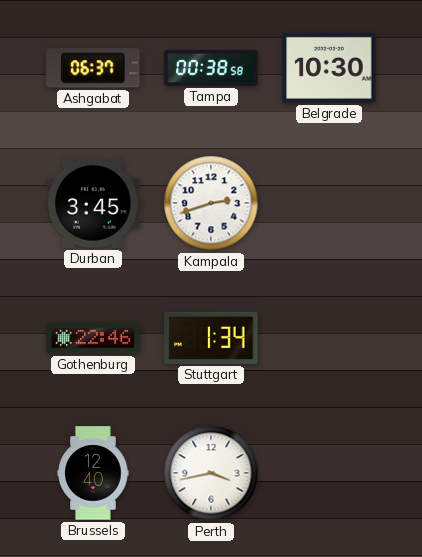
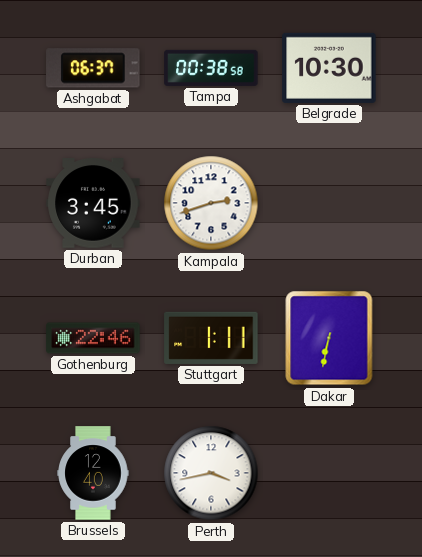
Stuttgart: 1:34 -> 1:11 (211, 338)
Dakar: none -> 6:32 (329, 338)
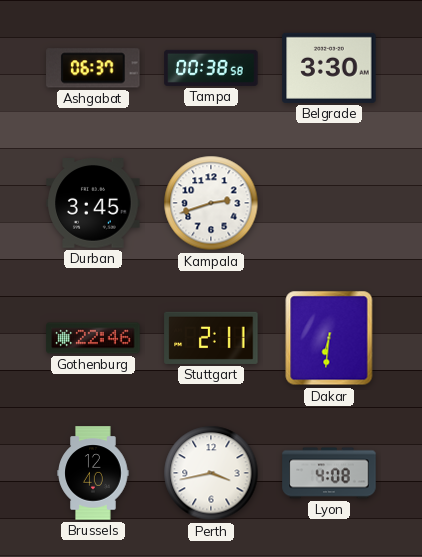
Belgrade: 10:30 -> 3:30 (329, 68)
Stuttgart: 1:11 -> 2:11 (211, 338)
Dakar: 6:32 -> 6:31 (329, 338)
Lyon: none -> 4:08 (329, 473)
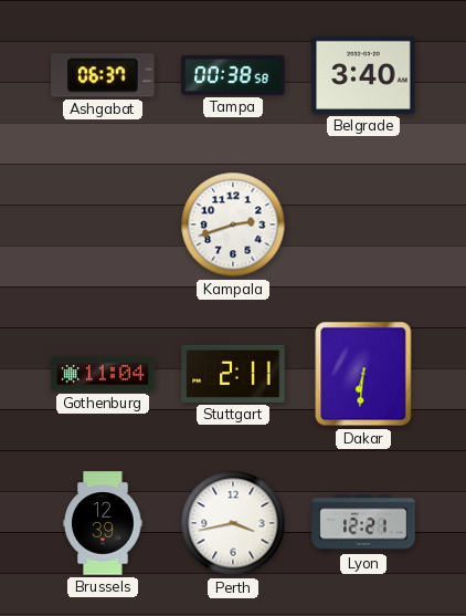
Belgrade: 3:30 -> 3:40 (363, 75)
Durban: 3:45 -> none (93, 203)
Gothenburg: 22:46 -> 11:04 (103, 374)
Brussels: 12:40 -> 12:39 (103, 523)
Lyon: 4:08 -> 12:21 (363, 523)
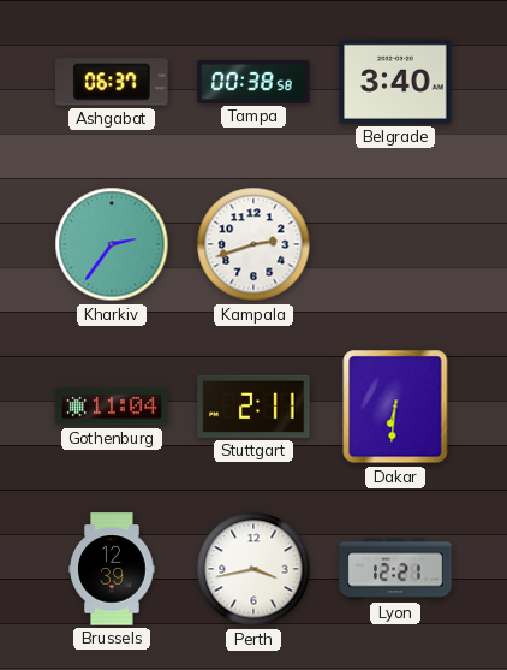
Kharkiv: none -> 2:36 (112, 244)
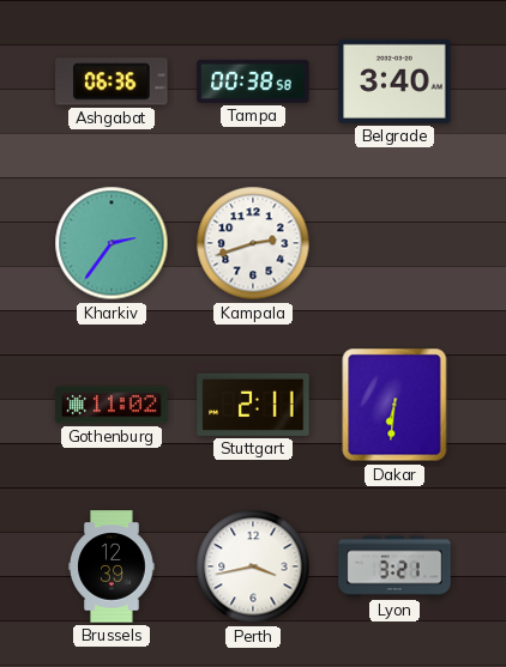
Ashgabat: 06:37 -> 06:36 (112, 81)
Gothenburg: 11:04 -> 11:02 (112, 405)
Lyon: 12:21 -> 3:21 (394, 566)
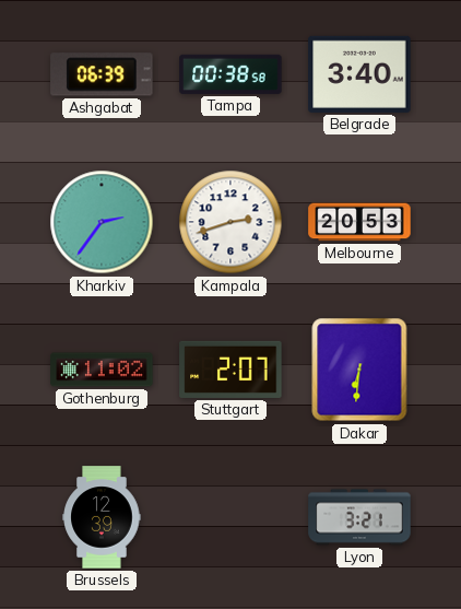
Ashgabat: 06:36 -> 06:39 (102, 74)
Melbourne: none -> 20:53 (359, 222)
Stuttgart: 2:11 -> 2:07 (230, 370)
Perth: 3:43 -> none (253, 566)
